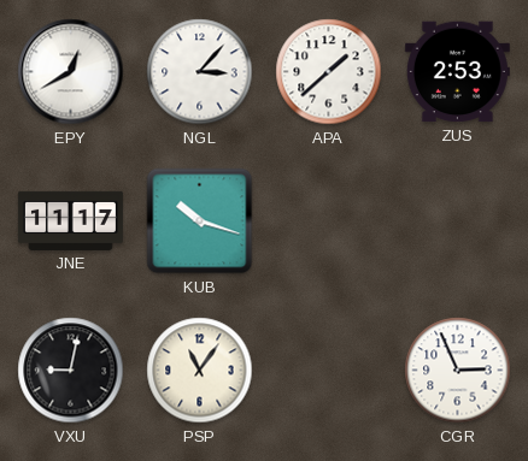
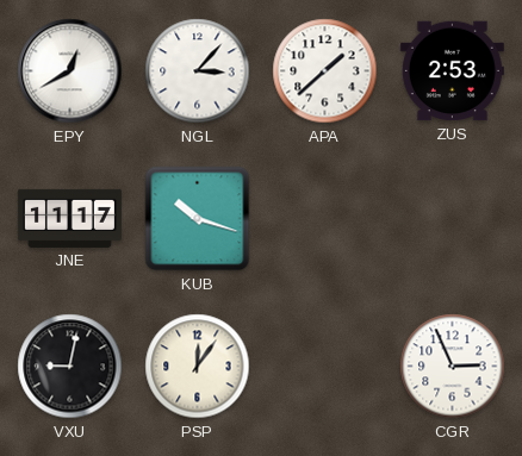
PSP: 11:06 -> 12:06 (198, 367)
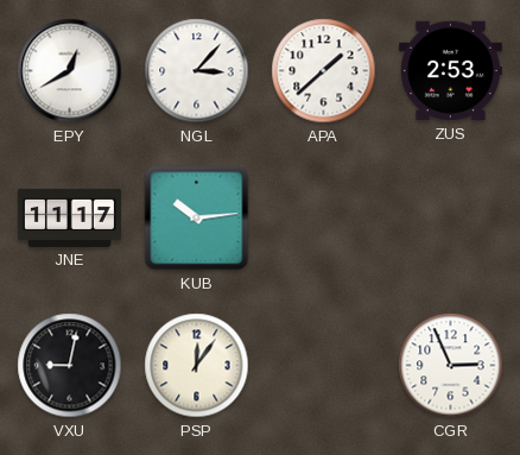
KUB: 10:18 -> 10:14 (197, 219)
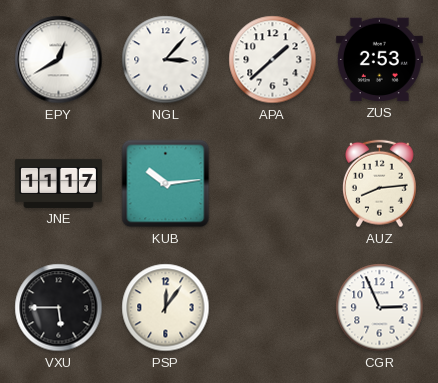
AUZ: none -> 8:14 (379, 184)
VXU: 9:02 -> 5:45 (59, 308)
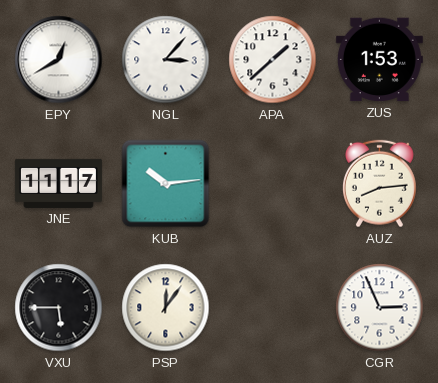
ZUS: 2:53 -> 1:53 (379, 60)
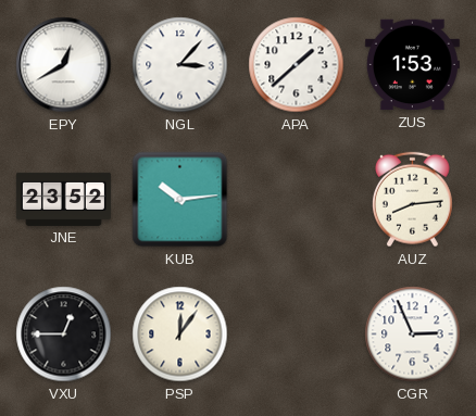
JNE: 11:17 -> 23:52 (63, 199)
VXU: 5:45 -> 12:45 (64, 335)
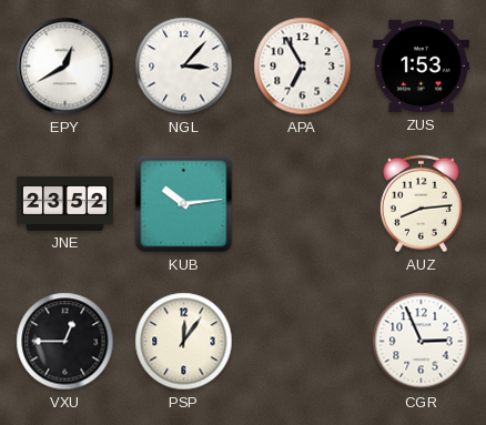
APA: 1:38 -> 6:55 (303, 67)
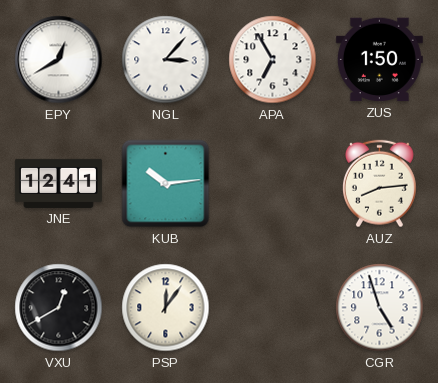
ZUS: 1:53 -> 1:50 (379, 60)
JNE: 23:52 -> 12:41 (58, 183)
VXU: 12:45 -> 12:40 (59, 308)
CGR: 2:56 -> 4:57 (380, 308)
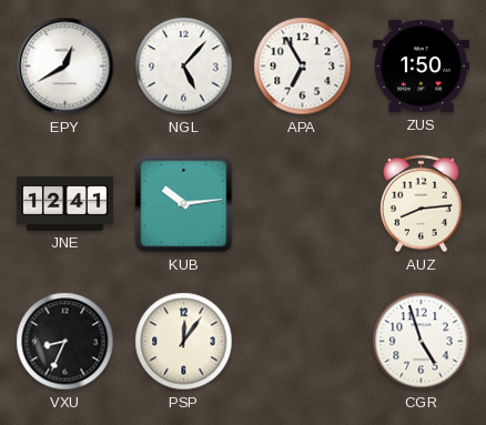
NGL: 3:07 -> 5:07 (184, 67)
VXU: 12:40 -> 8:34 (65, 342)
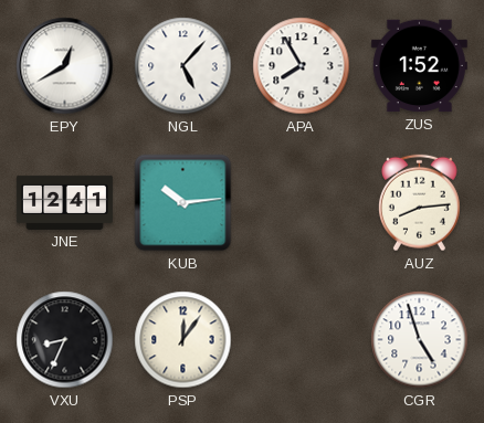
APA: 6:55 -> 7:55 (302, 66)
ZUS: 1:50 -> 1:52 (419, 66)
